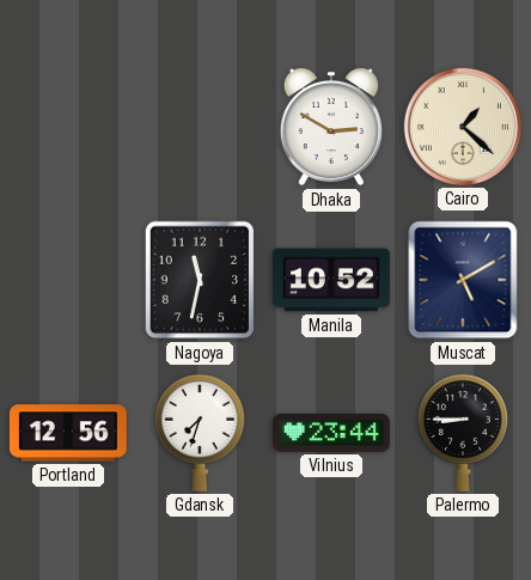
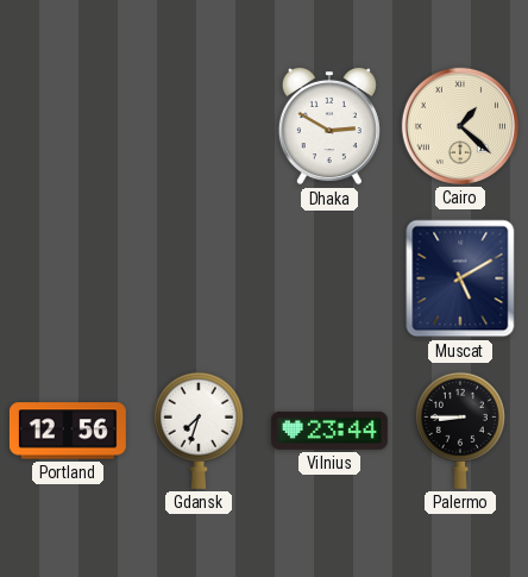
Nagoya: 11:32 -> none (200, 280)
Manila: 10:52 -> none (331, 280)
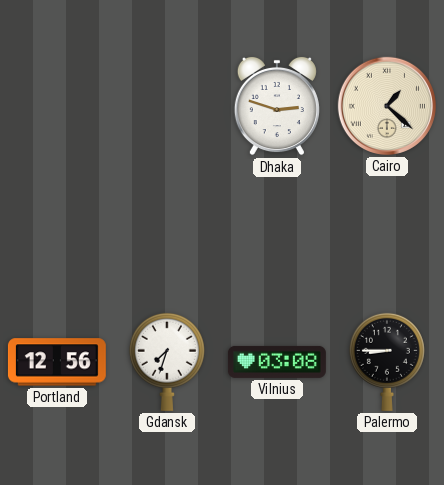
Dhaka: 2:50 -> 2:48 (277, 106)
Muscat: 5:10 -> none (460, 278)
Vilnius: 23:44 -> 03:08 (277, 362)
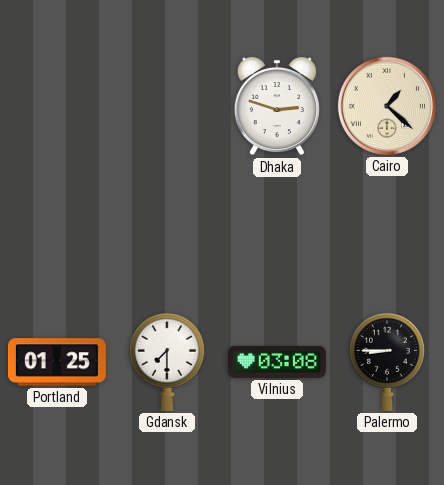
Portland: 12:56 -> 01:25 (57, 362)
Gdansk: 7:33 -> 7:30 (167, 362)
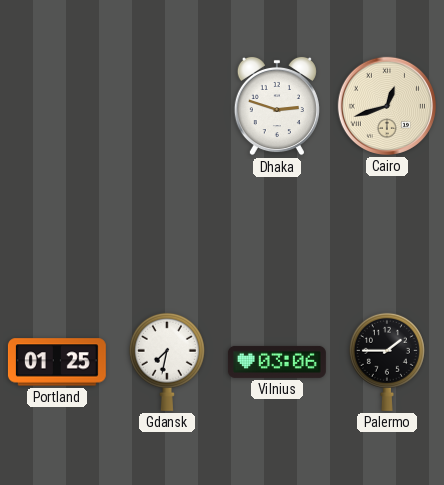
Cairo: 1:22 -> 12:42 (387, 106)
Gdansk: 7:30 -> 7:32 (167, 362)
Vilnius: 03:08 -> 03:06 (277, 362)
Palermo: 8:45 -> 1:45 (387, 362)
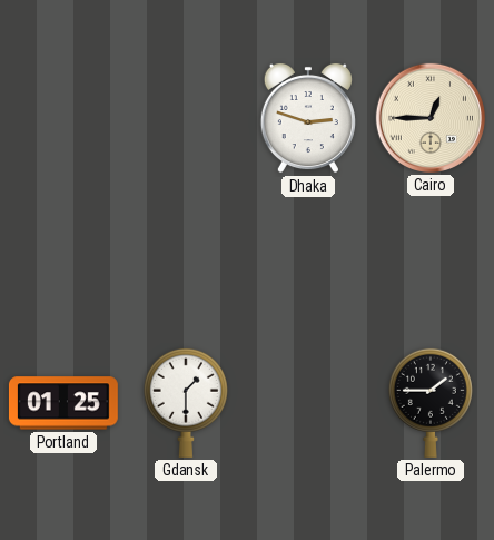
Cairo: 12:42 -> 12:45 (431, 118)
Gdansk: 7:32 -> 1:30 (186, 403)
Vilnius: 03:06 -> none (277, 362)
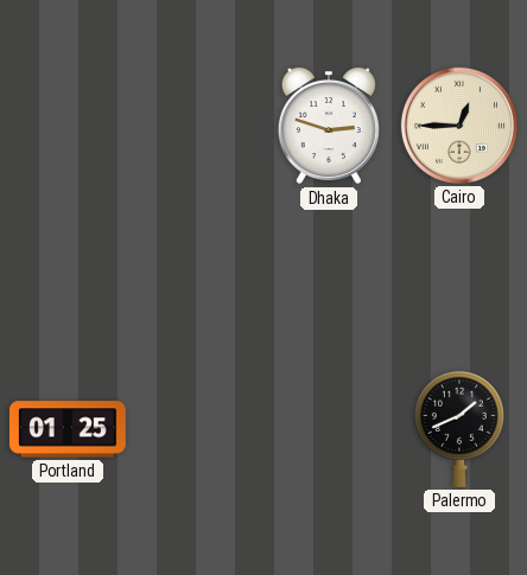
Gdansk: 1:30 -> none (186, 403)
Palermo: 1:45 -> 1:41 (459, 429)
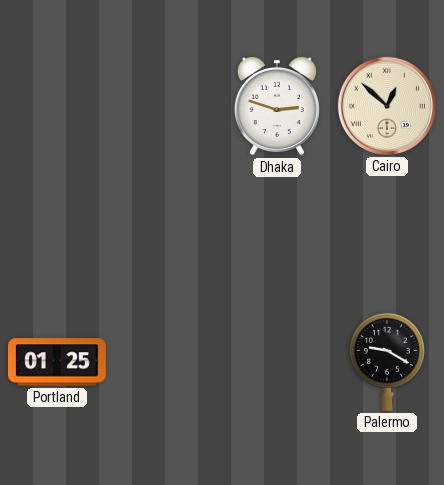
Cairo: 12:45 -> 12:52 (387, 106)
Palermo: 1:41 -> 9:20 (387, 362)
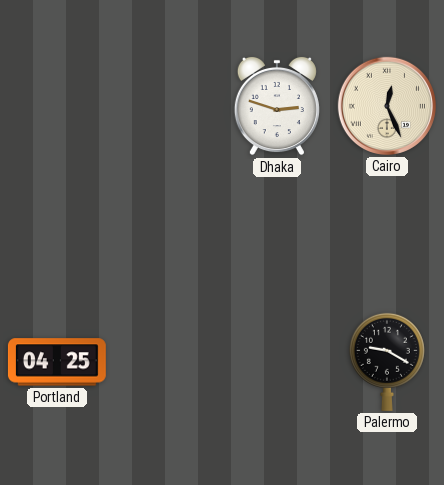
Cairo: 12:52 -> 12:26 (387, 106)
Portland: 01:25 -> 04:25 (57, 362)
